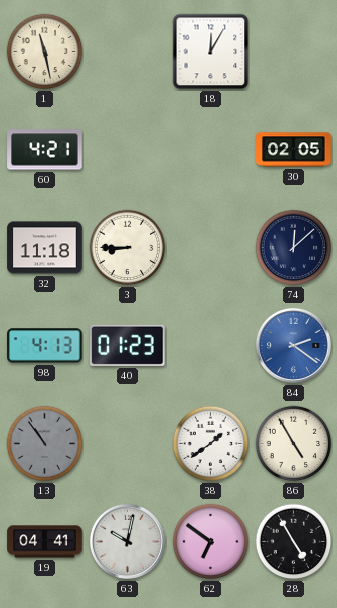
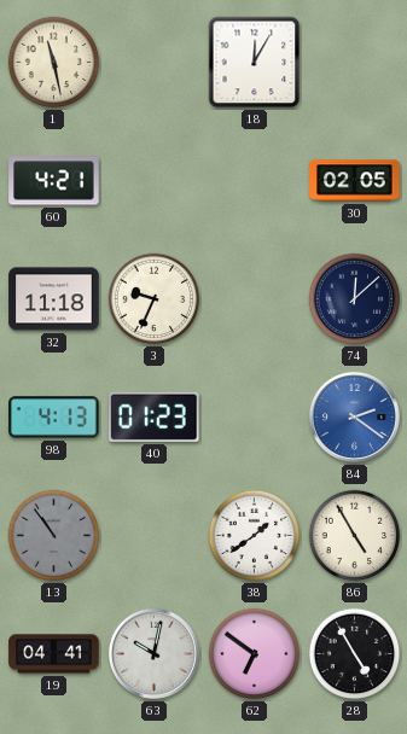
3: 8:45 -> 9:34 (155, 299)
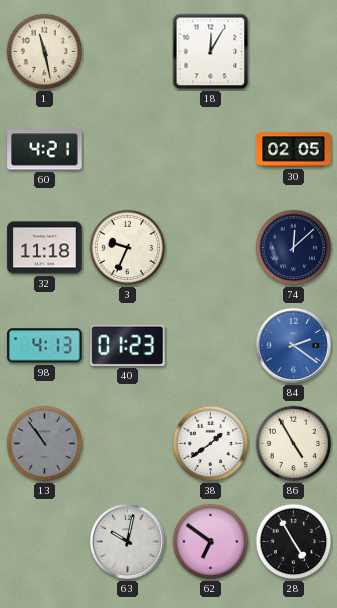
19: 04:41 -> none (54, 654)
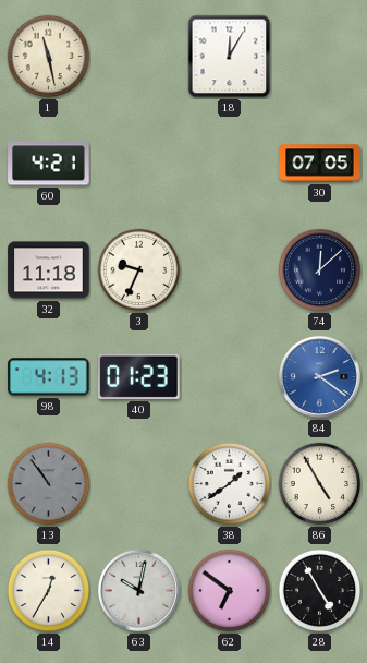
30: 02:05 -> 07:05 (320, 164)
14: none -> 12:35 (49, 591)
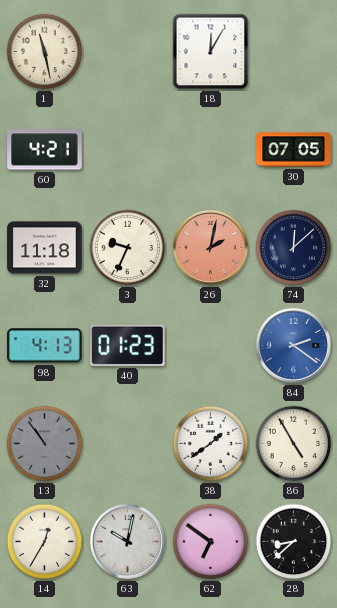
26: none -> 2:02 (210, 247)
28: 4:55 -> 8:38 (294, 542)
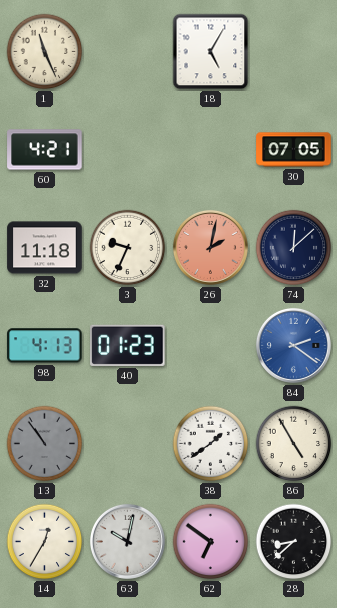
1: 11:28 -> 11:26 (45, 52)
18: 12:05 -> 5:05 (211, 52)
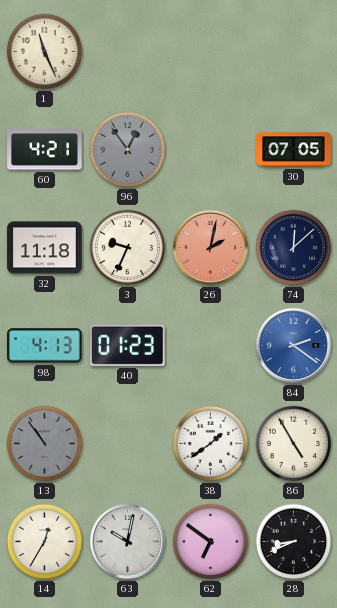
18: 5:05 -> none (211, 52)
96: none -> 12:54 (128, 150)
28: 8:38 -> 8:41 (294, 542)
